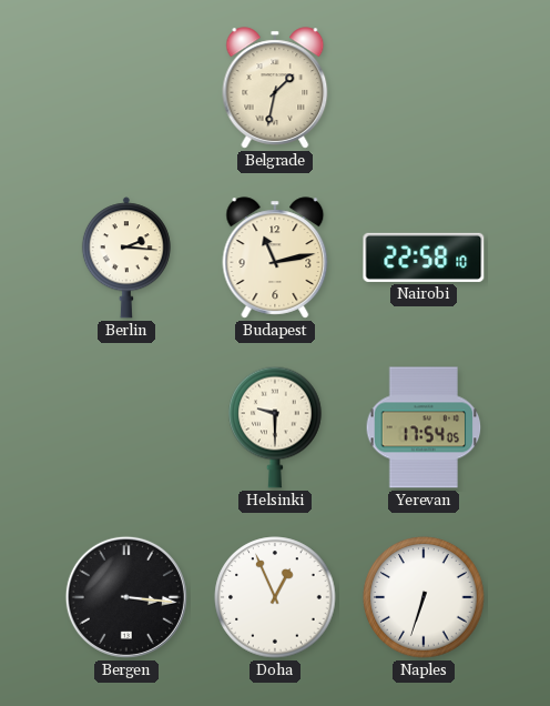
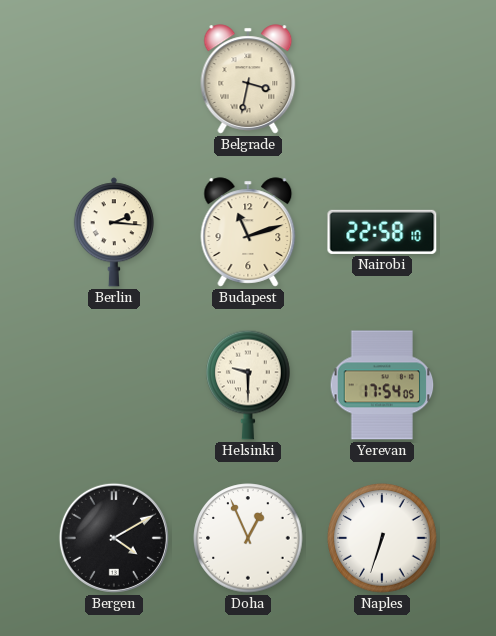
Belgrade: 1:32 -> 3:32 (248, 79)
Budapest: 11:13 -> 11:12 (248, 232)
Bergen: 3:16 -> 4:10 (114, 538)
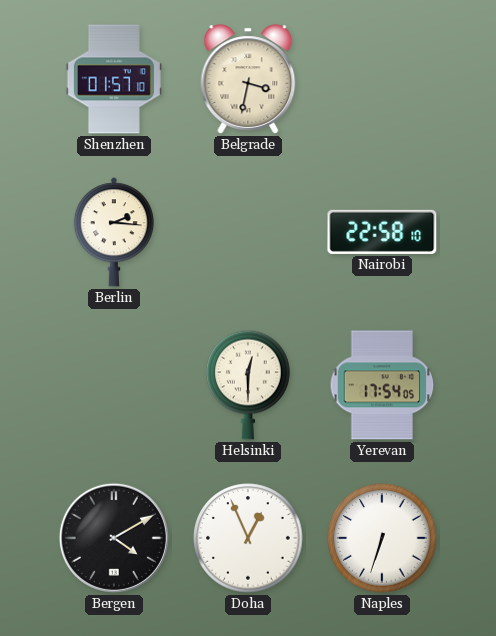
Shenzhen: none -> 01:57 (114, 79)
Budapest: 11:12 -> none (248, 232)
Helsinki: 9:30 -> 12:30 (248, 385)
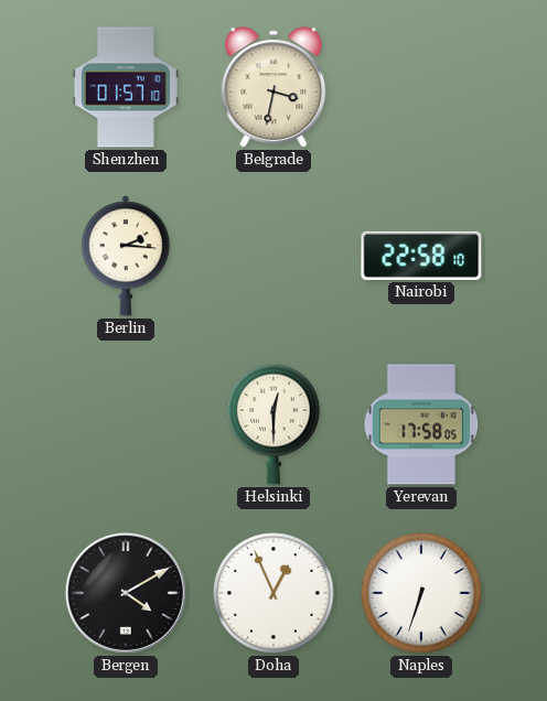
Yerevan: 17:54 -> 17:58 (421, 424)
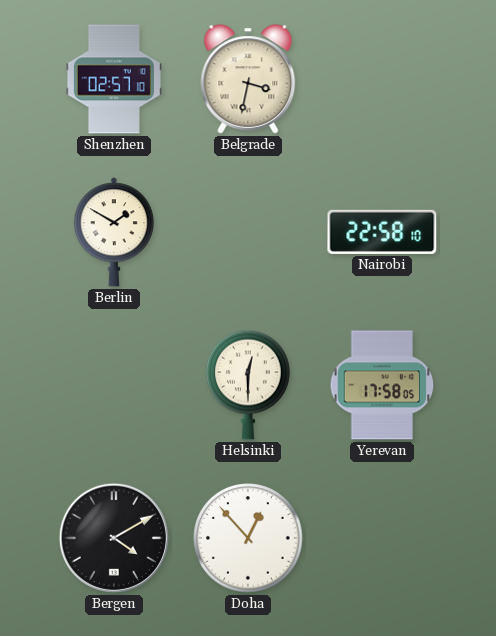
Shenzhen: 01:57 -> 02:57 (114, 79)
Berlin: 2:16 -> 1:50 (114, 232)
Doha: 12:56 -> 12:53 (248, 538)
Naples: 6:33 -> none (421, 593)
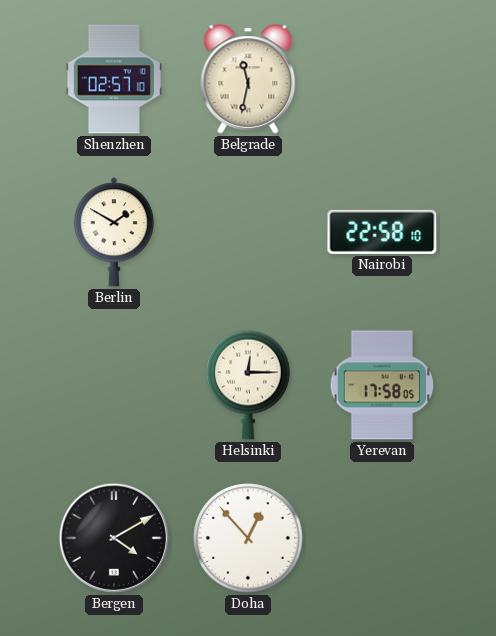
Belgrade: 3:32 -> 11:32 (248, 79)
Helsinki: 12:30 -> 12:15 (248, 385)
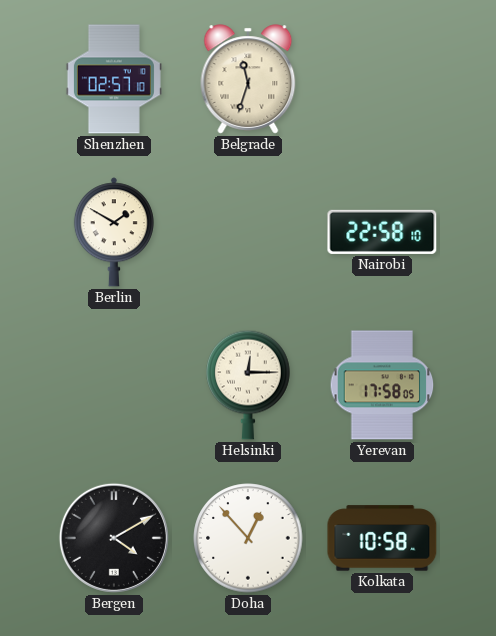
Belgrade: 11:32 -> 11:33 (248, 79)
Kolkata: none -> 10:58 (382, 538)
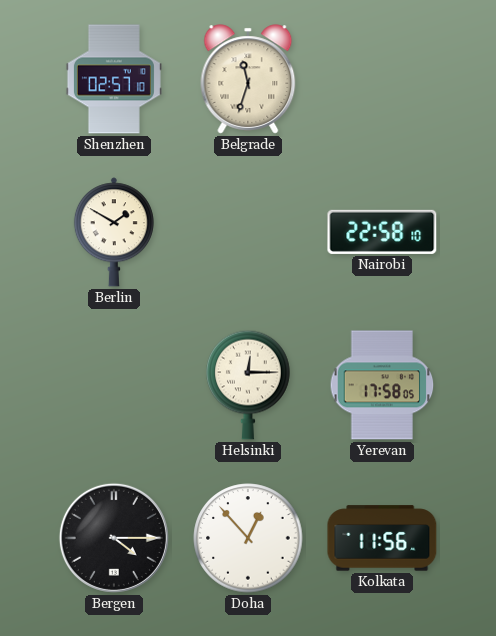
Bergen: 4:10 -> 4:15 (114, 538)
Kolkata: 10:58 -> 11:56 (382, 538)
